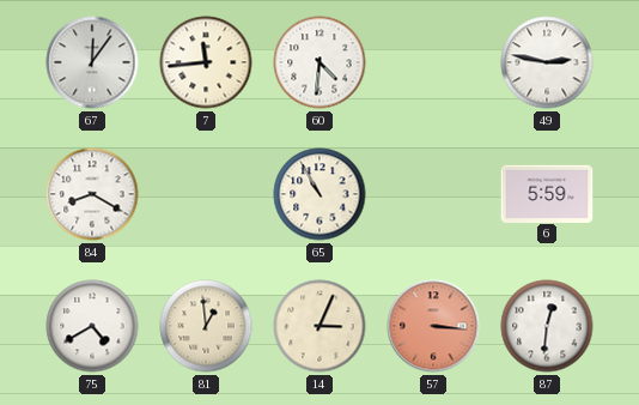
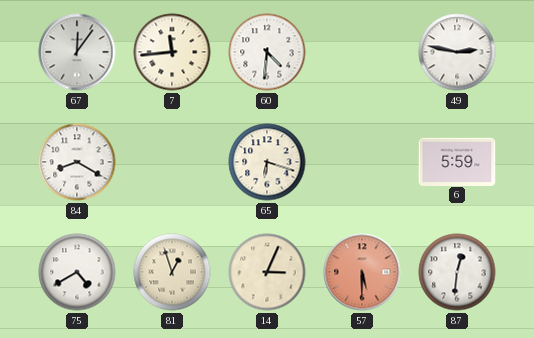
65: 10:55 -> 6:18 (267, 162)
81: 12:59 -> 12:57 (172, 272)
57: 3:16 -> 5:30 (362, 272)
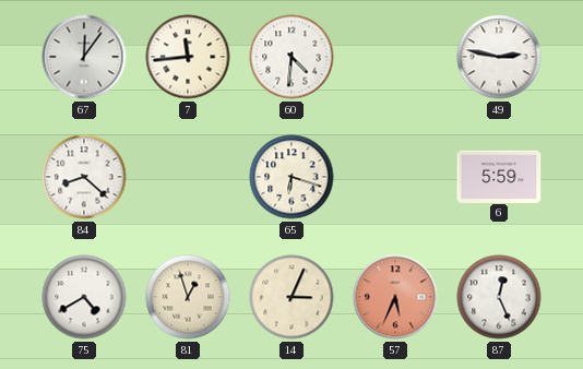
84: 8:20 -> 8:22 (84, 177)
57: 5:30 -> 5:34 (395, 297)
87: 12:31 -> 12:26 (499, 297)
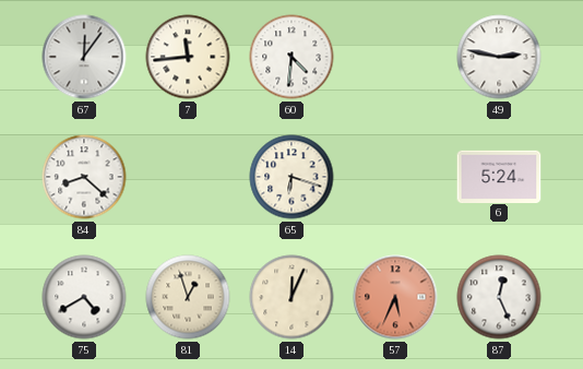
6: 5:59 -> 5:24 (499, 176)
14: 3:04 -> 12:04 (291, 297)
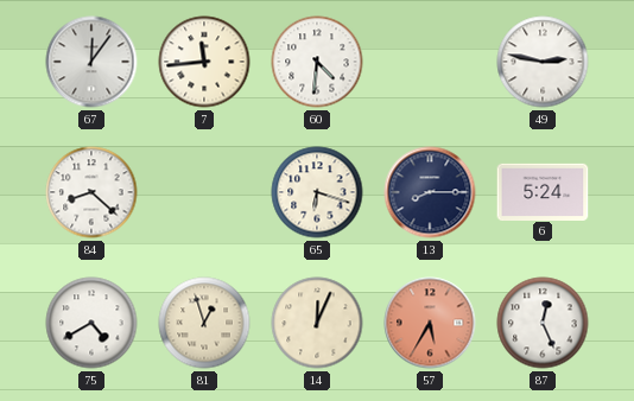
13: none -> 8:15 (430, 192)
57: 5:34 -> 5:35 (430, 323)
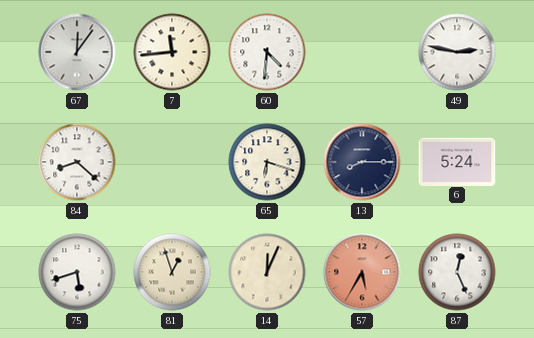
75: 4:40 -> 5:42 (77, 272)
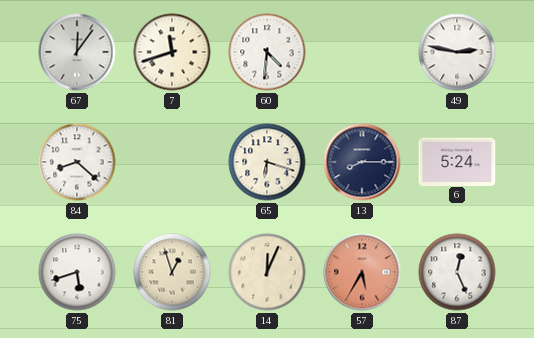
7: 11:44 -> 11:42 (172, 52)
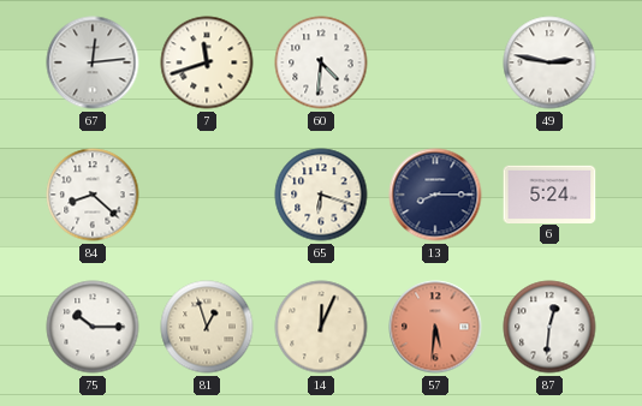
67: 12:06 -> 12:14 (93, 62)
75: 5:42 -> 10:15 (93, 327)
57: 5:35 -> 5:31 (435, 327)
87: 12:26 -> 12:31 (549, 327)
